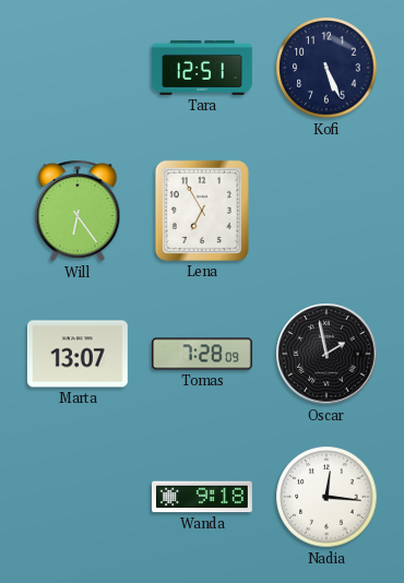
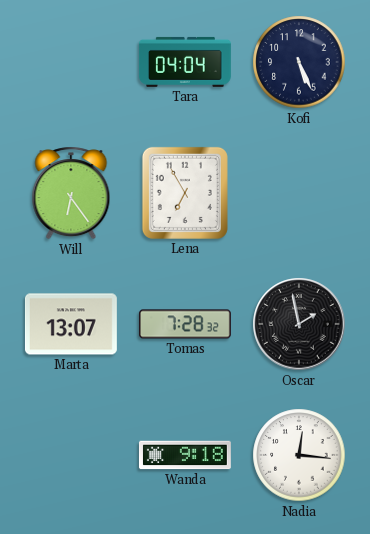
Tara: 12:51 -> 04:04 (185, 62)
Tomas: 7:28:09 -> 7:28:32 (185, 324)
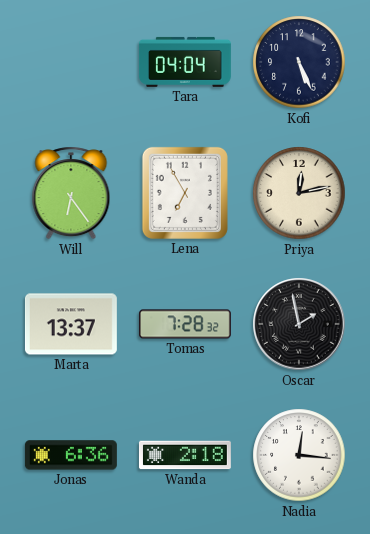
Priya: none -> 12:13 (299, 193)
Marta: 13:07 -> 13:37 (71, 324)
Jonas: none -> 6:36 (71, 455)
Wanda: 9:18 -> 2:18 (185, 455)
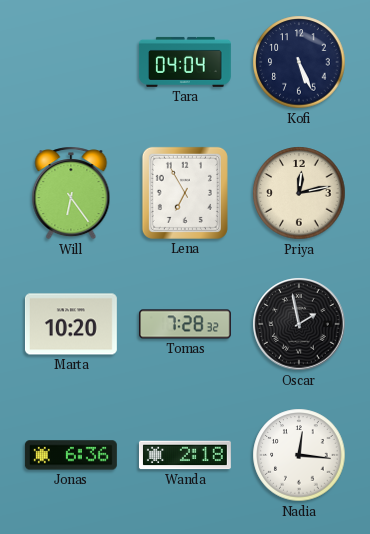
Marta: 13:37 -> 10:20 (71, 324)
